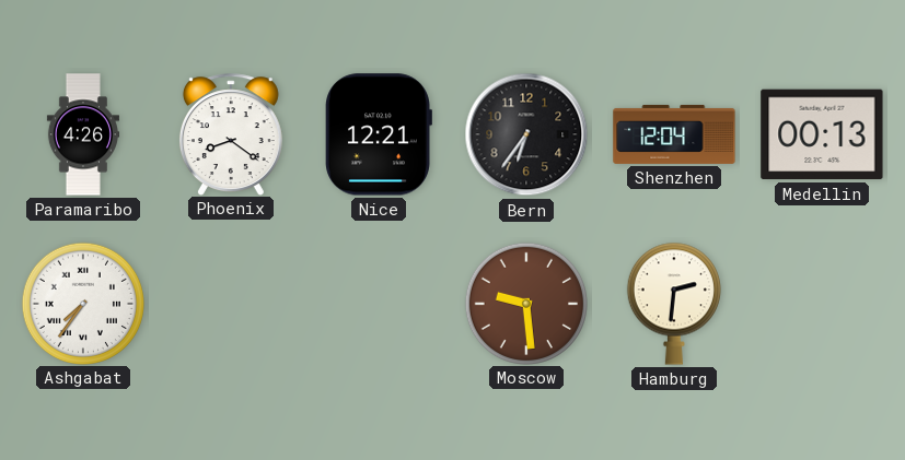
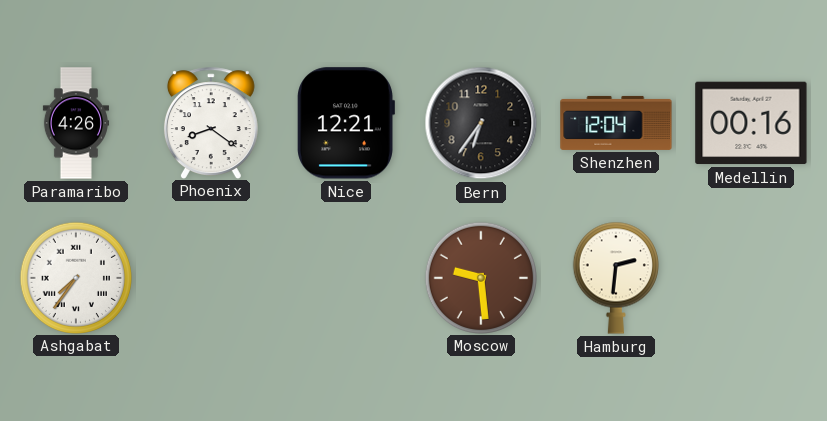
Medellin: 00:13 -> 00:16 (751, 123)
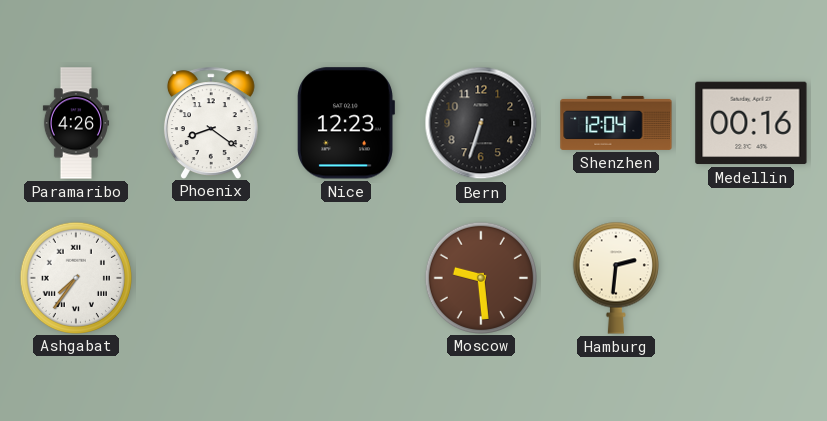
Nice: 12:21 -> 12:23 (346, 123)
Bern: 6:36 -> 6:33 (481, 123)
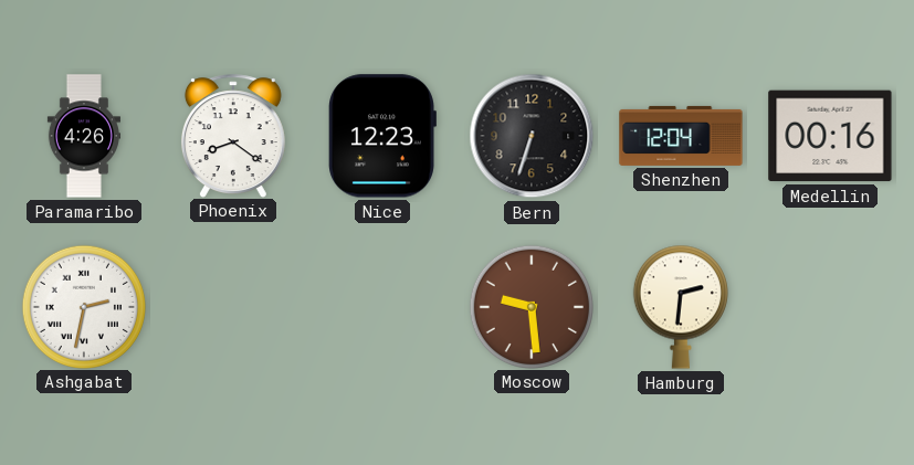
Ashgabat: 7:36 -> 2:32 (83, 306)
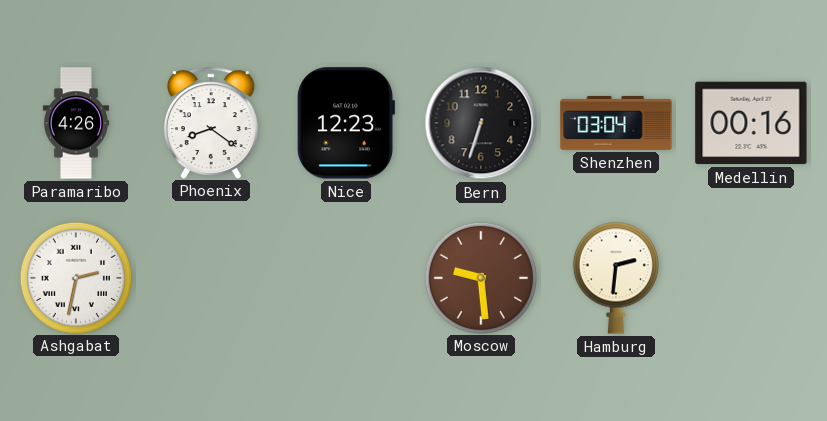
Shenzhen: 12:04 -> 03:04 (616, 123)
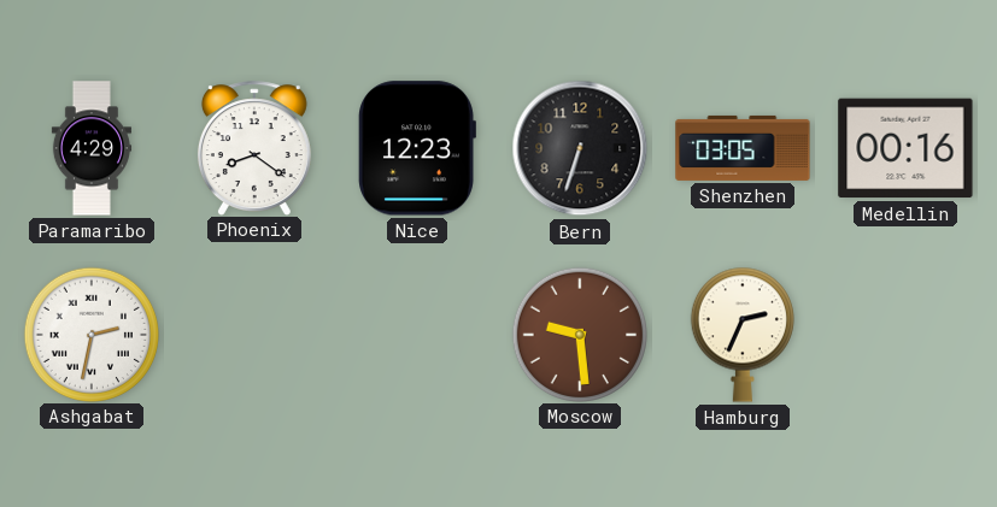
Paramaribo: 4:26 -> 4:29 (92, 148)
Shenzhen: 03:04 -> 03:05 (743, 148)
Hamburg: 2:31 -> 2:34 (743, 335)
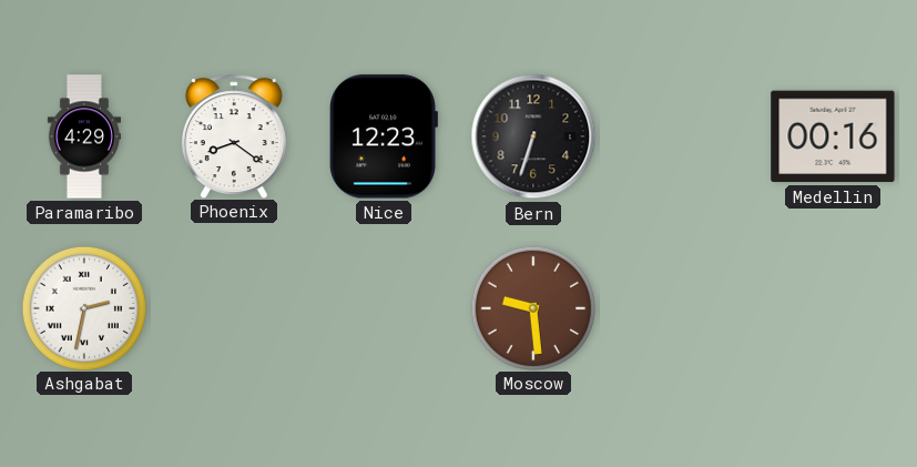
Shenzhen: 03:05 -> none (743, 148)
Hamburg: 2:34 -> none (743, 335)
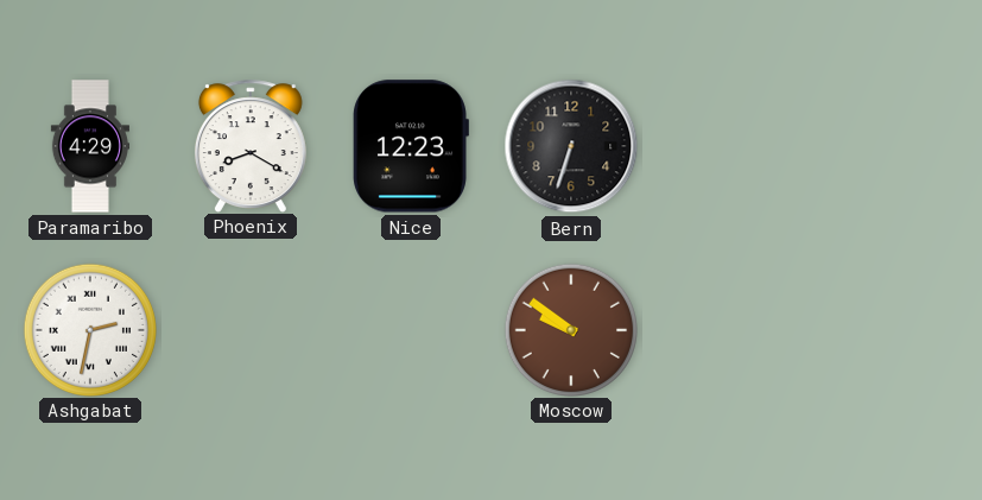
Phoenix: 8:21 -> 8:20 (251, 146)
Medellin: 00:16 -> none (833, 136)
Moscow: 9:29 -> 9:51 (570, 329)
